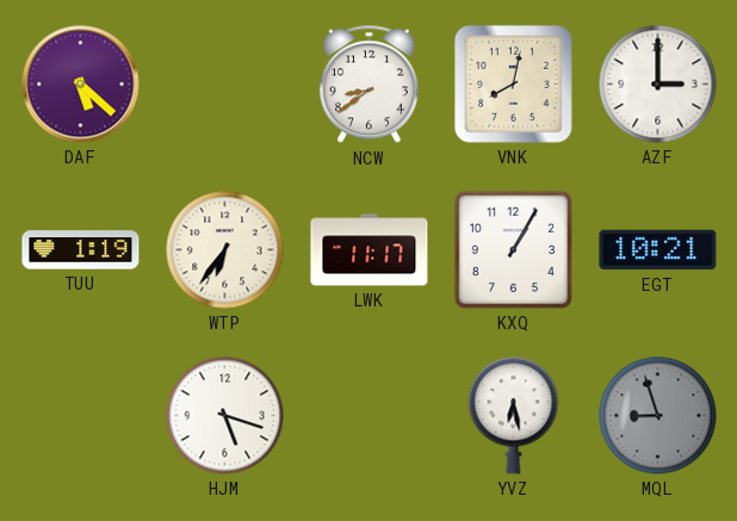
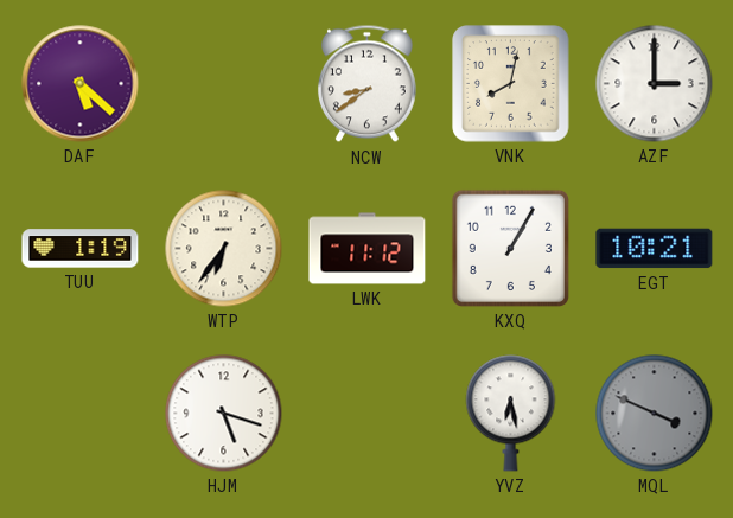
LWK: 11:17 -> 11:12 (368, 249)
MQL: 8:57 -> 3:49 (655, 414)
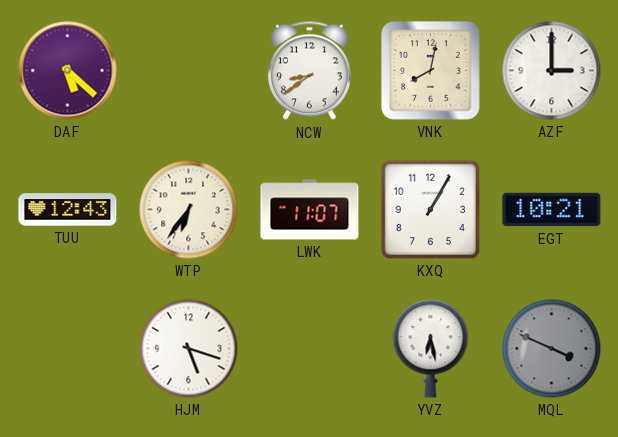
TUU: 1:19 -> 12:43 (68, 210)
LWK: 11:12 -> 11:07 (310, 210)
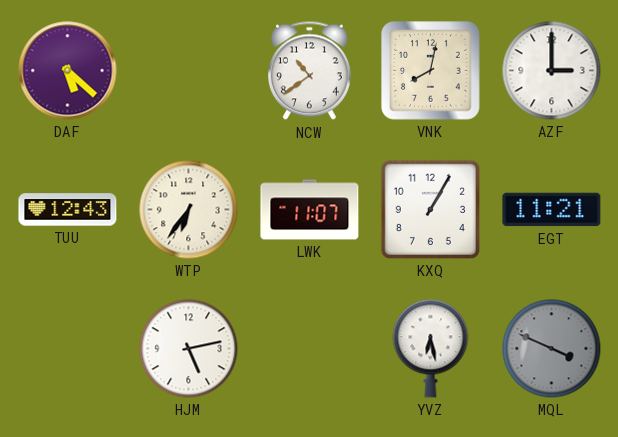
NCW: 8:39 -> 10:39 (309, 71)
EGT: 10:21 -> 11:21 (552, 210)
HJM: 5:18 -> 5:13 (189, 349)
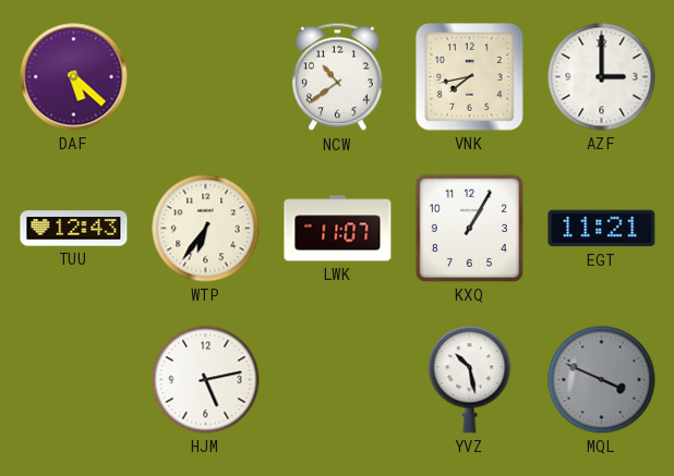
VNK: 8:02 -> 7:43 (470, 77)
YVZ: 6:28 -> 10:28 (470, 380)
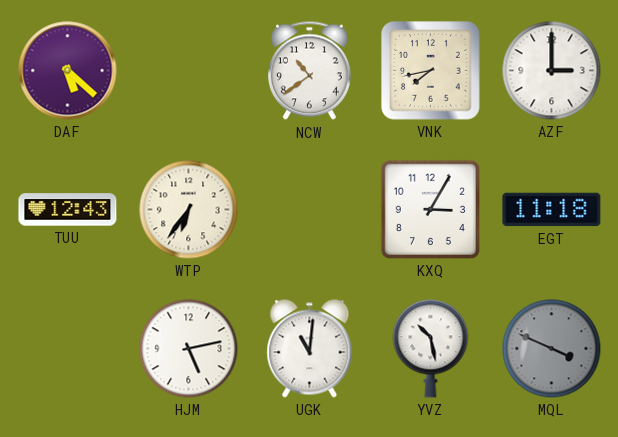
LWK: 11:07 -> none (338, 229)
KXQ: 1:05 -> 3:05 (430, 209)
EGT: 11:21 -> 11:18 (552, 210)
UGK: none -> 11:01 (310, 349)
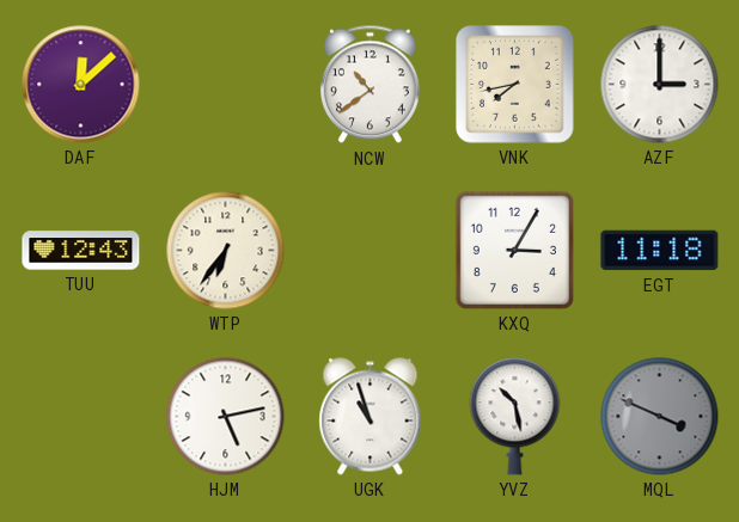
DAF: 5:22 -> 12:08 (81, 85)
UGK: 11:01 -> 10:57 (371, 417)
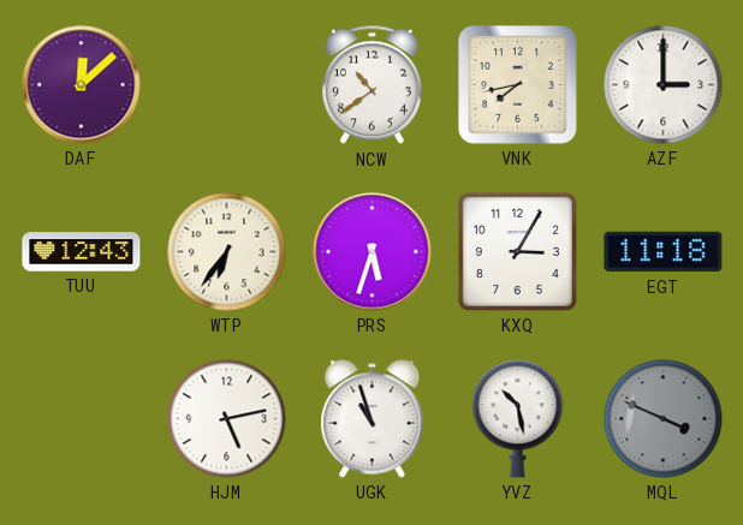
PRS: none -> 5:33 (373, 252)
